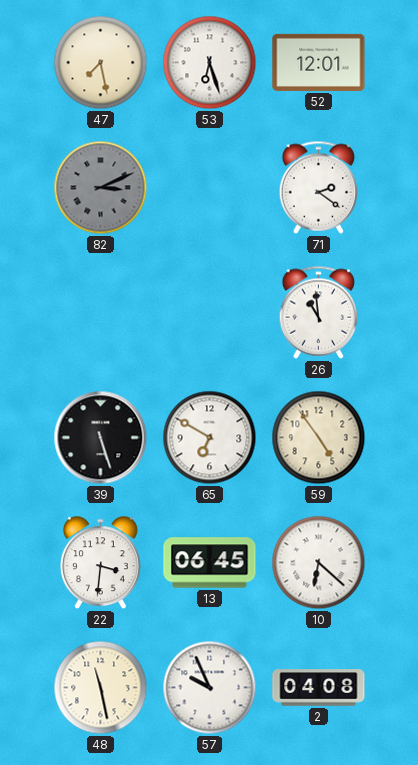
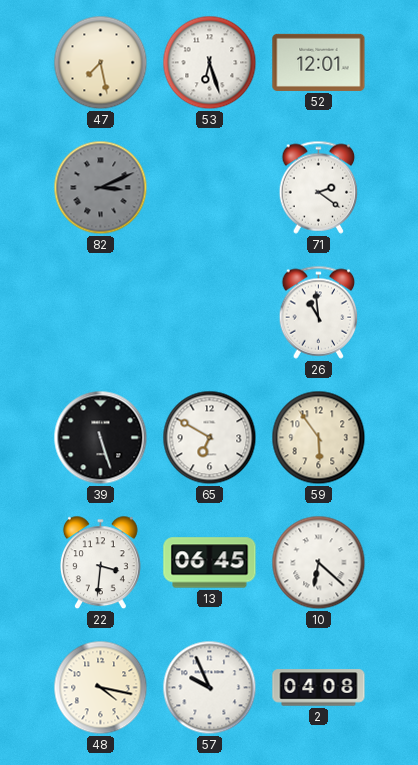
59: 4:54 -> 5:54 (319, 438)
48: 11:28 -> 4:17 (101, 688)
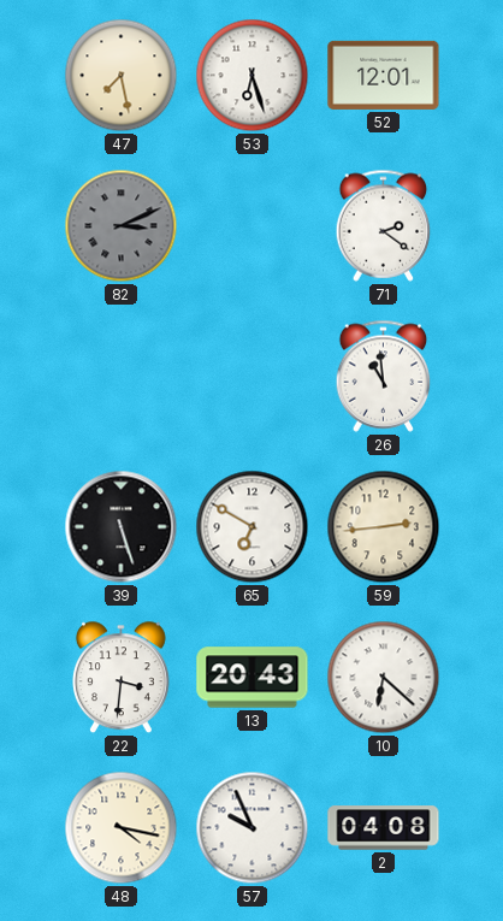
59: 5:54 -> 2:44 (384, 527)
13: 06:45 -> 20:43 (253, 678)
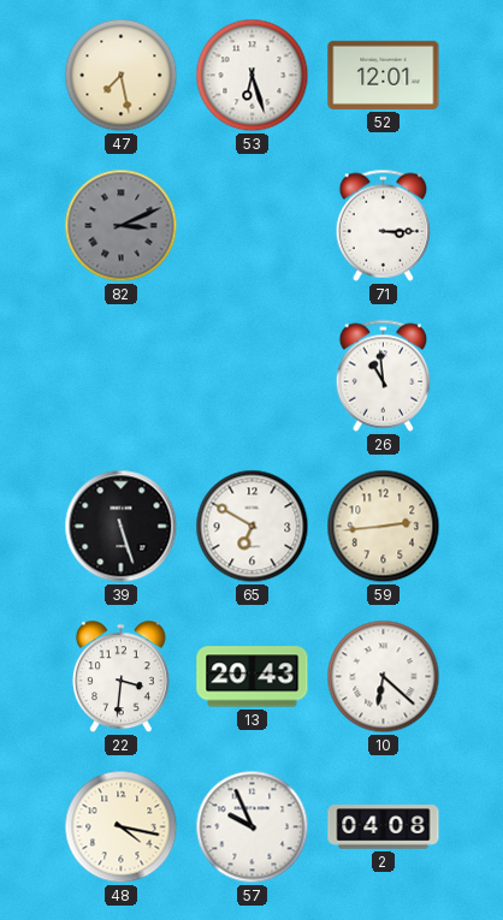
71: 2:21 -> 3:15 (384, 225)
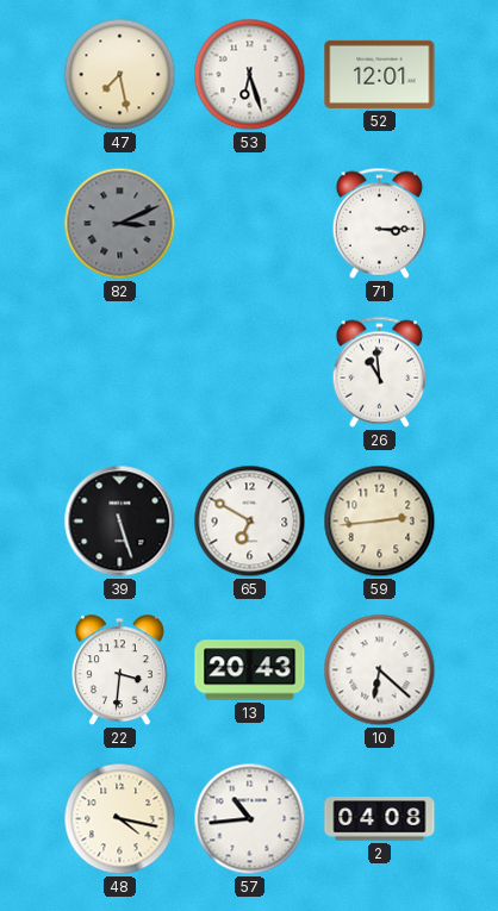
57: 9:56 -> 10:44 (250, 819)
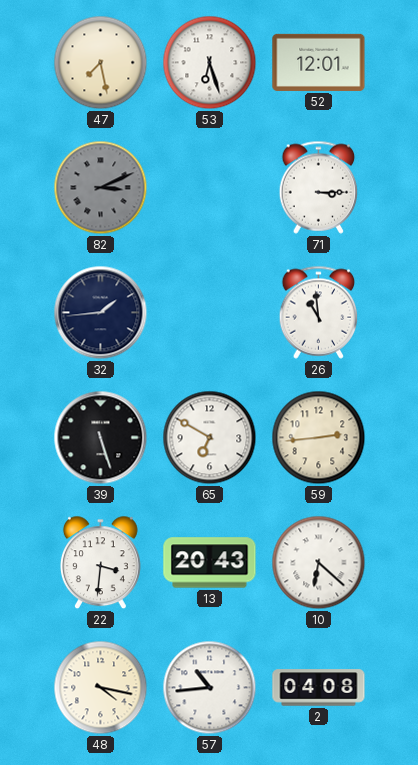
32: none -> 1:44 (101, 313)
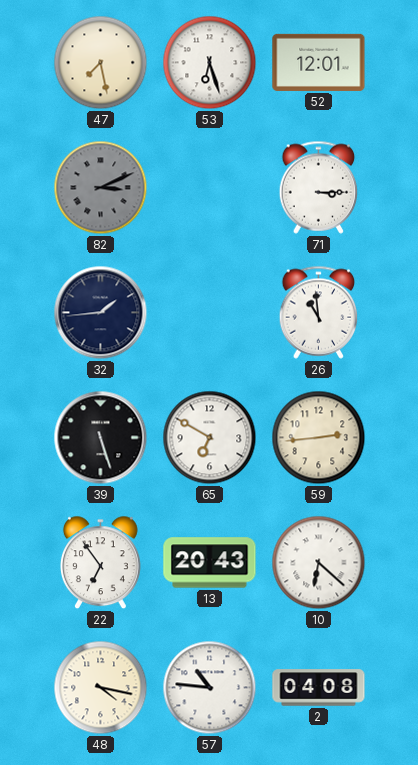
22: 3:31 -> 6:54 (100, 563)
57: 10:44 -> 10:46 (210, 688)
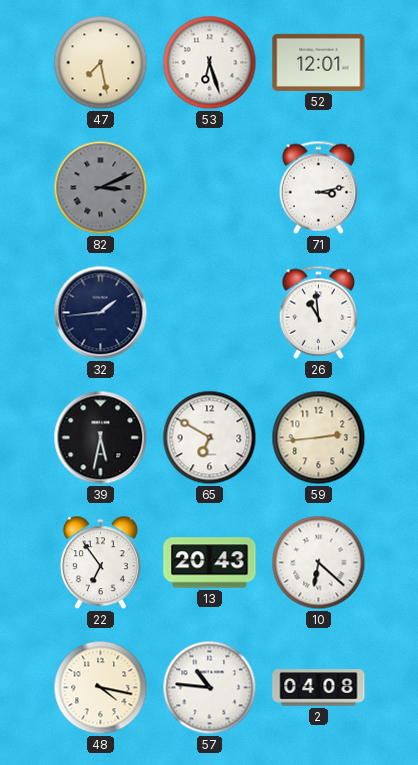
71: 3:15 -> 3:13 (319, 187)
39: 5:27 -> 5:32 (101, 438)
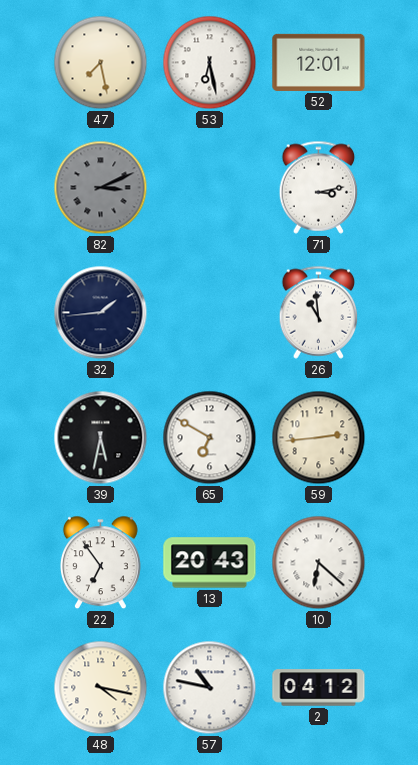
53: 6:27 -> 6:28 (210, 63)
57: 10:46 -> 10:47 (210, 688)
2: 04:08 -> 04:12 (319, 688)
